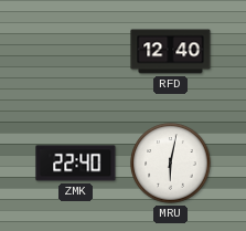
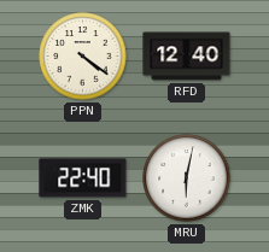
PPN: none -> 4:21 (83, 57)
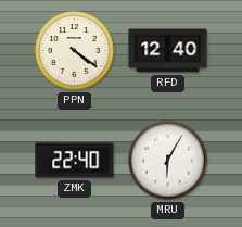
MRU: 6:02 -> 6:05 (168, 161)
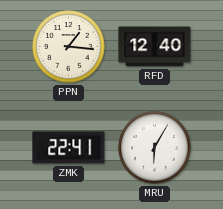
PPN: 4:21 -> 1:16 (69, 47)
ZMK: 22:40 -> 22:41 (69, 148)
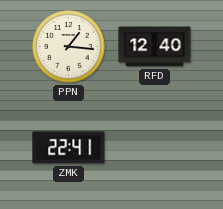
MRU: 6:05 -> none (155, 148)
